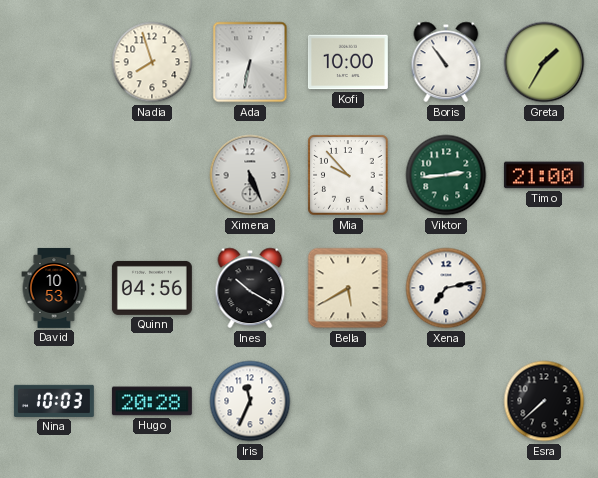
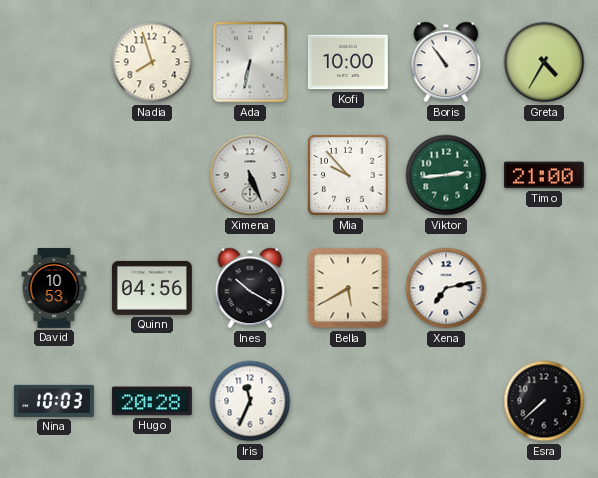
Greta: 1:35 -> 4:35 (544, 62)
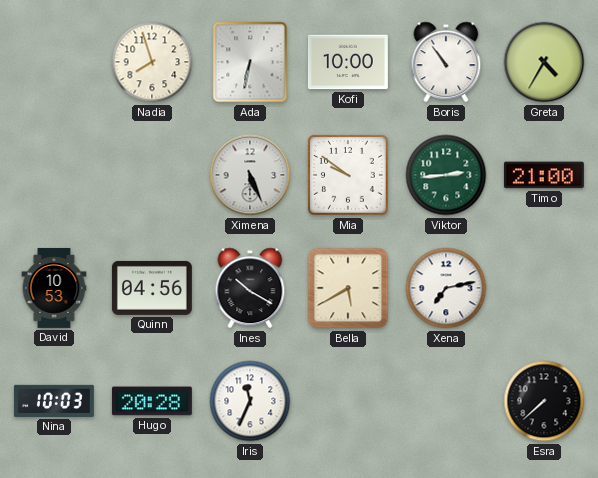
Mia: 9:53 -> 9:51 (348, 175)
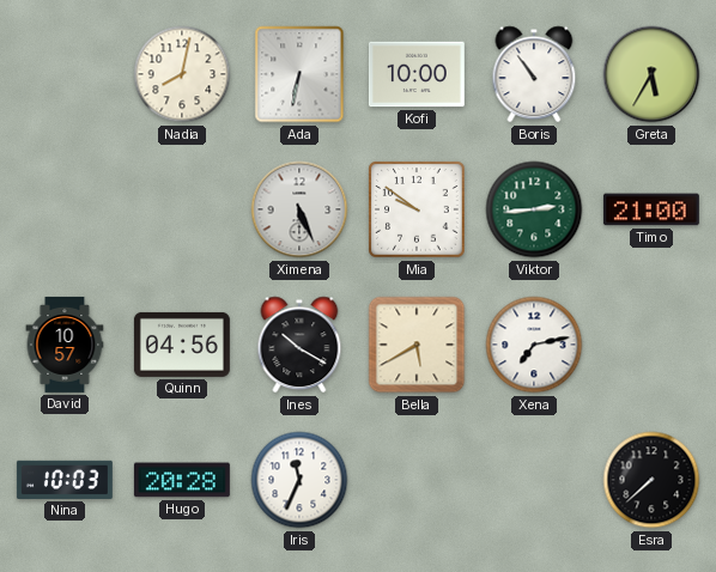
Nadia: 7:57 -> 8:02 (182, 74)
Greta: 4:35 -> 5:35 (651, 74)
David: 10:53 -> 10:57 (65, 345)
